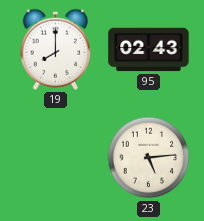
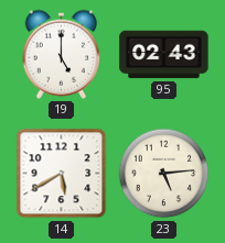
19: 8:00 -> 5:00 (62, 54)
14: none -> 5:40 (62, 174)
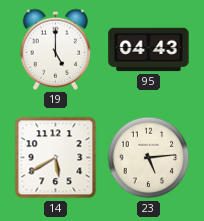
95: 02:43 -> 04:43 (149, 50)
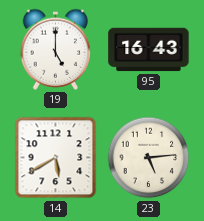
95: 04:43 -> 16:43 (149, 50)
